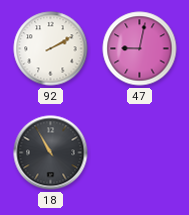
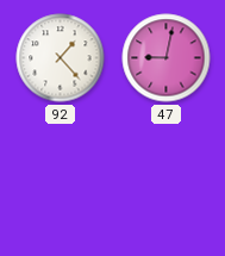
92: 2:10 -> 1:23 (61, 58)
18: 10:55 -> none (51, 153)
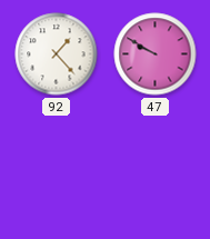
47: 9:02 -> 9:50 (156, 54)
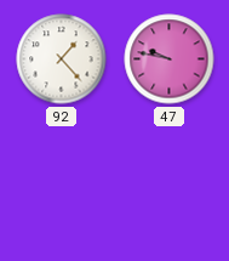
47: 9:50 -> 9:47 (170, 59)
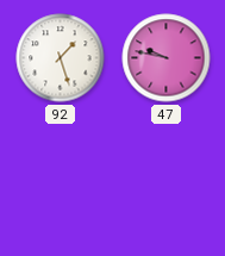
92: 1:23 -> 1:27 (61, 58)
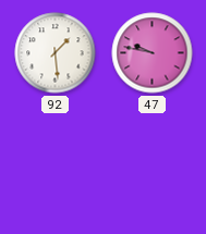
92: 1:27 -> 1:29 (56, 53)
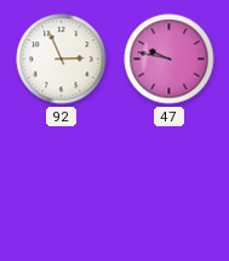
92: 1:29 -> 2:56 (62, 59)
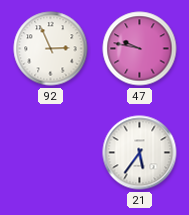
21: none -> 5:36 (140, 153)
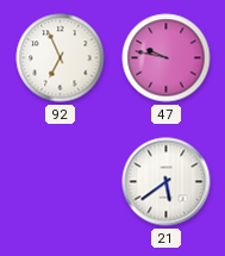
92: 2:56 -> 6:56 (61, 58)
21: 5:36 -> 5:39 (167, 182)
